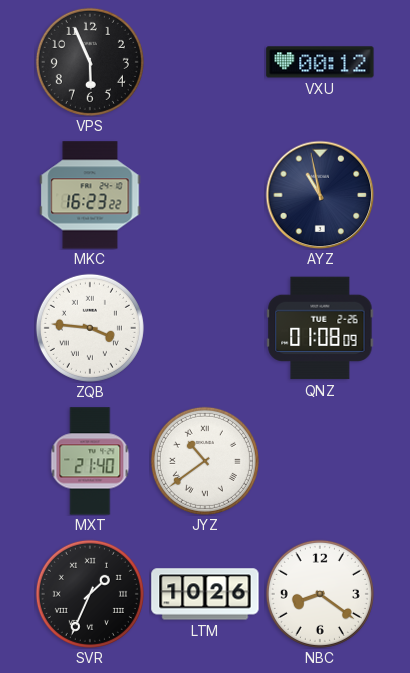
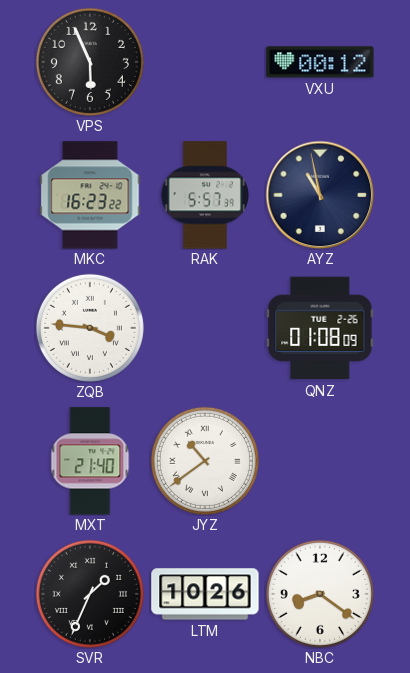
RAK: none -> 5:57 (204, 195)
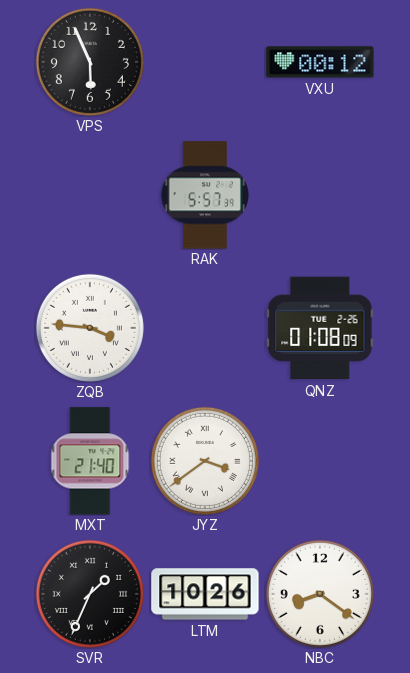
MKC: 16:23 -> none (90, 195)
AYZ: 10:58 -> none (320, 195)
JYZ: 10:39 -> 3:39 (205, 461)
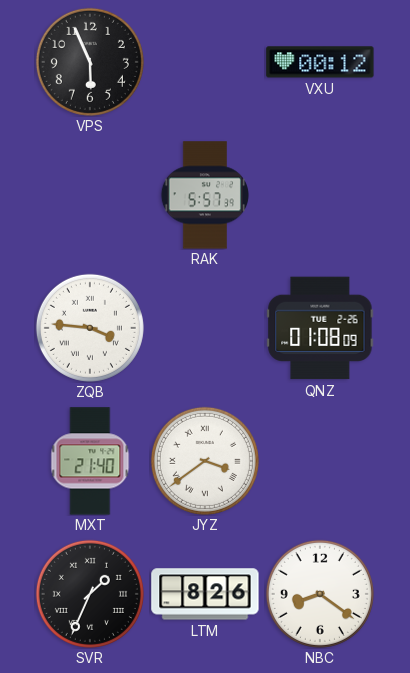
LTM: 10:26 -> 8:26 (205, 594)
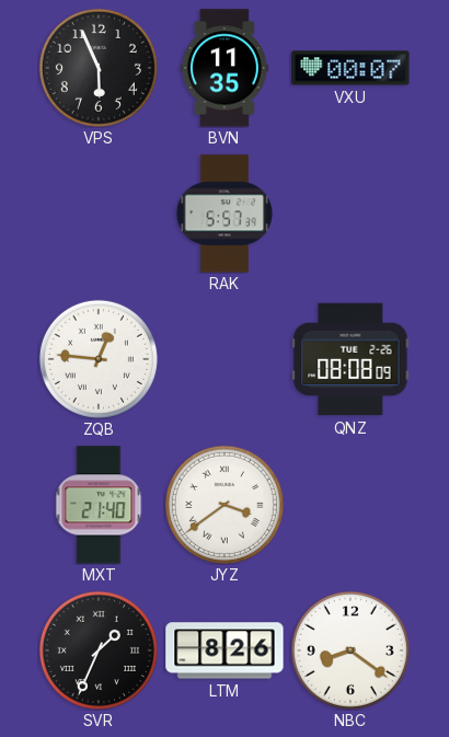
BVN: none -> 11:35 (225, 68)
VXU: 00:12 -> 00:07 (350, 68)
ZQB: 3:46 -> 12:46 (99, 359)
QNZ: 01:08 -> 08:08 (350, 359)
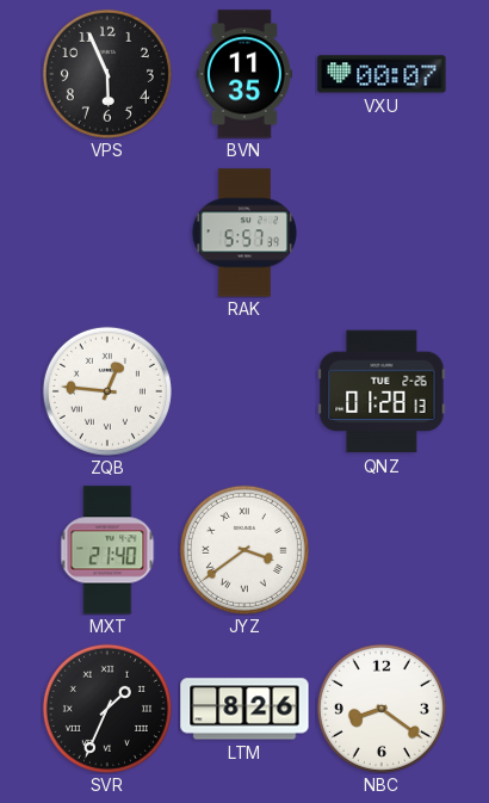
QNZ: 08:08 -> 01:28 (382, 391)
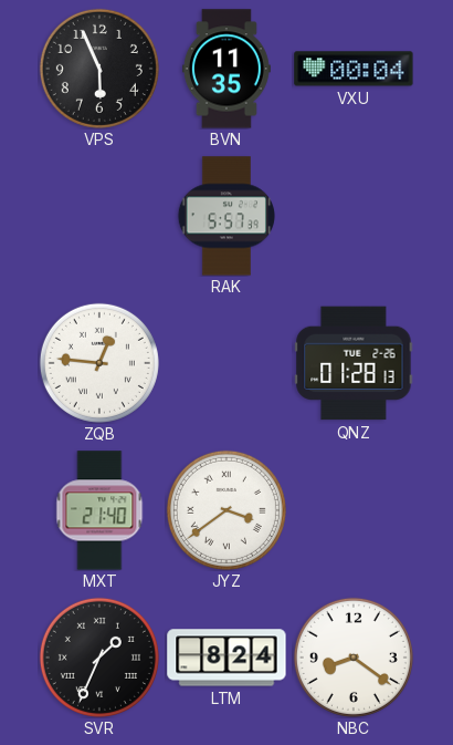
VXU: 00:07 -> 00:04 (354, 69)
LTM: 8:26 -> 8:24 (227, 658)
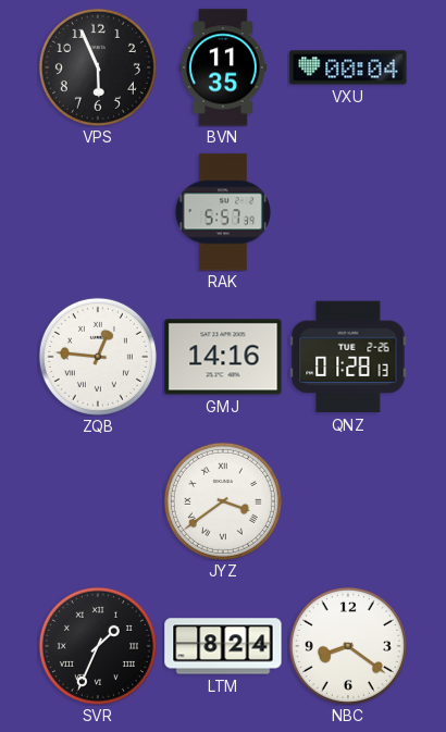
GMJ: none -> 14:16 (223, 357)
MXT: 21:40 -> none (99, 510)
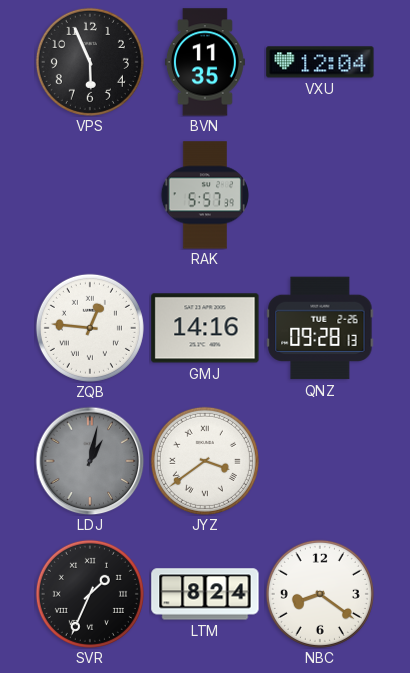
VXU: 00:04 -> 12:04 (320, 62)
QNZ: 01:28 -> 09:28 (320, 328)
LDJ: none -> 1:02 (90, 461)
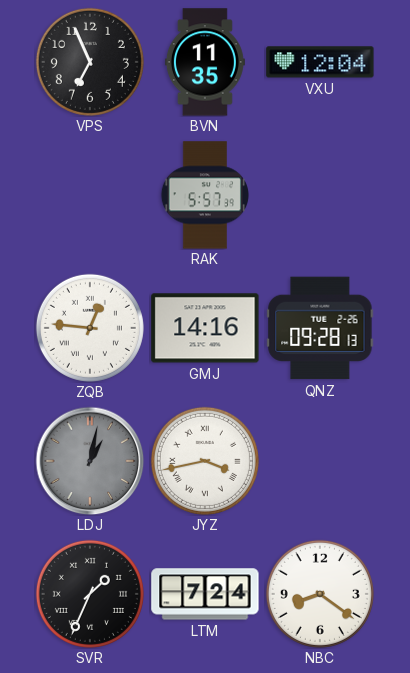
VPS: 5:56 -> 6:56 (90, 62)
JYZ: 3:39 -> 3:43 (205, 461)
LTM: 8:24 -> 7:24 (205, 594)
